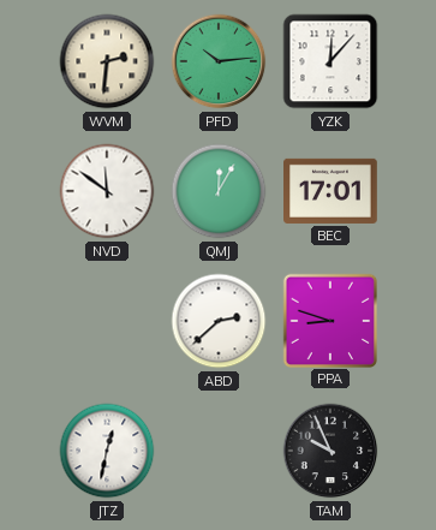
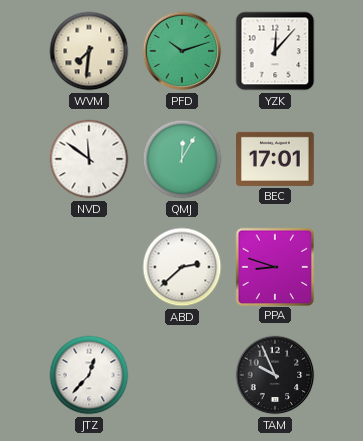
WVM: 2:31 -> 7:31 (89, 51)
PFD: 10:14 -> 10:12 (182, 51)
JTZ: 12:32 -> 12:37 (89, 375)
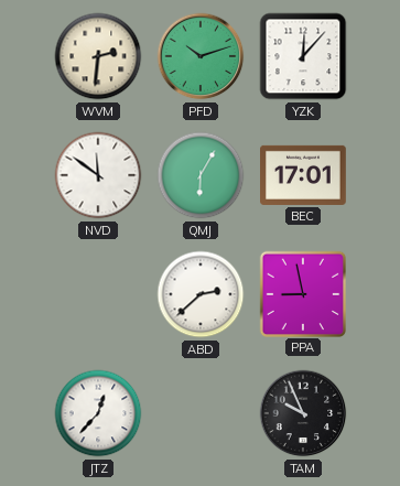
WVM: 7:31 -> 2:31 (98, 56)
QMJ: 12:05 -> 6:05 (201, 175)
PPA: 8:48 -> 8:58 (302, 293)
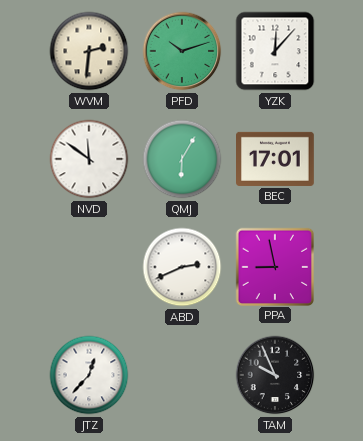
ABD: 2:38 -> 2:41 (182, 267)
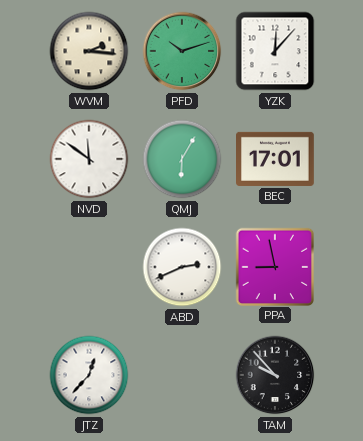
WVM: 2:31 -> 2:16 (89, 51)
TAM: 9:56 -> 9:53 (275, 375)
